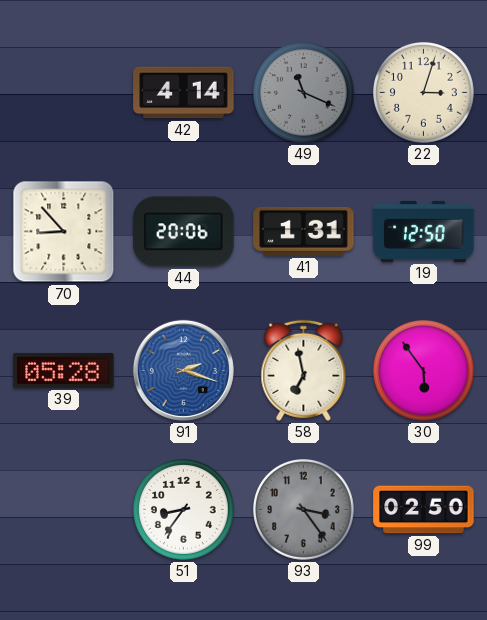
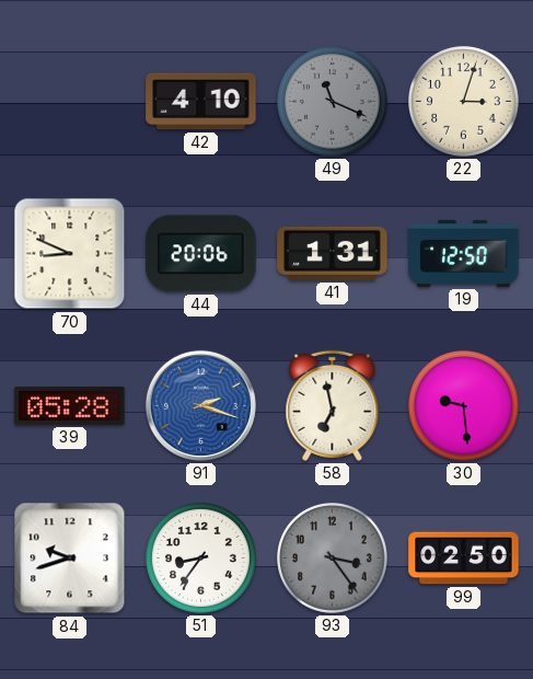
42: 4:14 -> 4:10 (201, 102)
70: 8:53 -> 8:49 (70, 254)
30: 5:54 -> 9:29 (464, 406)
84: none -> 9:42 (70, 559)
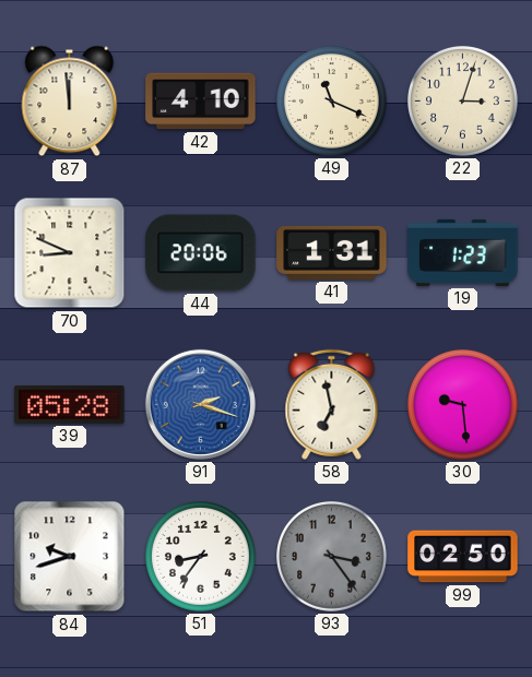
87: none -> 11:59 (70, 102)
49 dial: grey -> cream (332, 102)
19: 12:50 -> 1:23 (463, 252)
